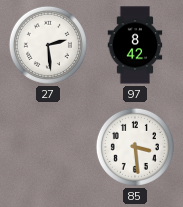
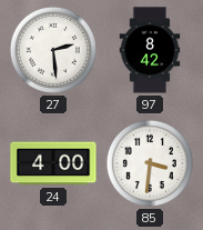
24: none -> 4:00 (53, 163)
85: 3:29 -> 3:31 (150, 163)
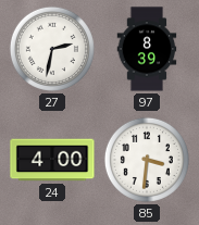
27: 2:29 -> 2:32 (52, 49)
97: 8:42 -> 8:39 (147, 49)
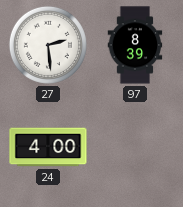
27: 2:32 -> 2:29 (48, 45)
85: 3:31 -> none (147, 160)
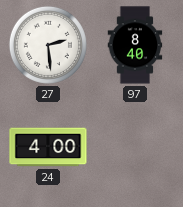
97: 8:39 -> 8:40 (135, 45)
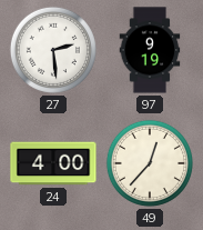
97: 8:40 -> 9:19 (150, 50)
49: none -> 12:37 (150, 163)
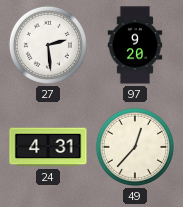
97: 9:19 -> 9:20 (135, 45)
24: 4:00 -> 4:31 (48, 147)
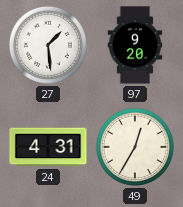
27: 2:29 -> 1:29 (48, 45)
49: 12:37 -> 12:35 (135, 147)
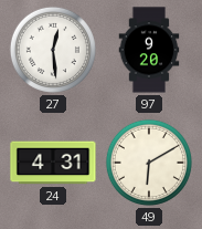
27: 1:29 -> 12:29 (53, 50)
49: 12:35 -> 6:10 (149, 163)
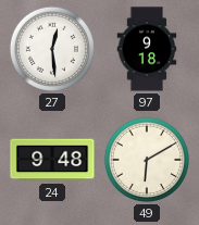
97: 9:20 -> 9:18 (147, 49)
24: 4:31 -> 9:48 (52, 160)
